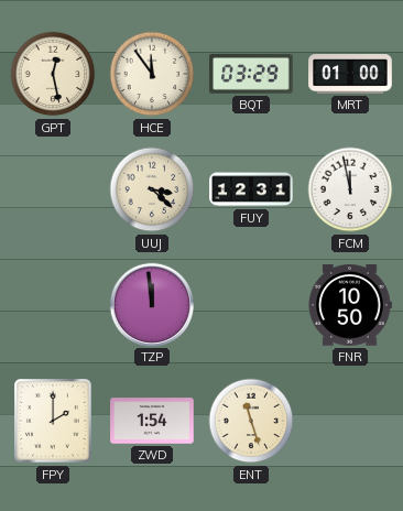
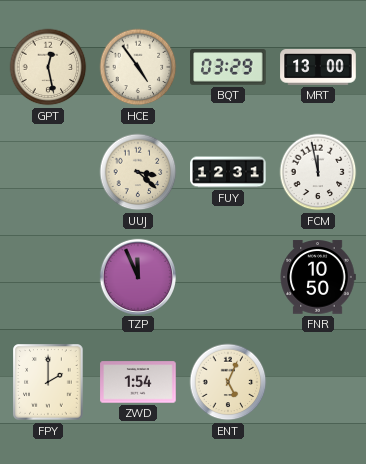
HCE: 11:54 -> 4:54 (138, 67)
MRT: 01:00 -> 13:00 (318, 67)
TZP: 11:59 -> 11:56 (137, 276)
ENT: 11:27 -> 5:04 (228, 382)
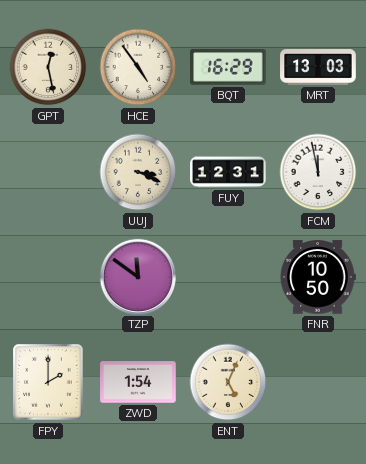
BQT: 03:29 -> 16:29 (228, 67)
MRT: 13:00 -> 13:03 (318, 67)
UUJ: 3:22 -> 3:19 (138, 172)
TZP: 11:56 -> 11:51 (137, 276)
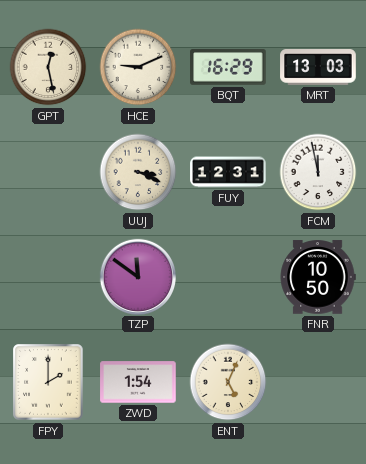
HCE: 4:54 -> 9:11 (138, 67)
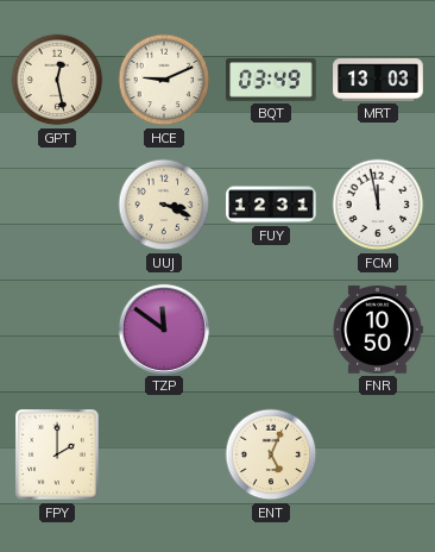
BQT: 16:29 -> 03:49 (271, 80)
ZWD: 1:54 -> none (138, 382)
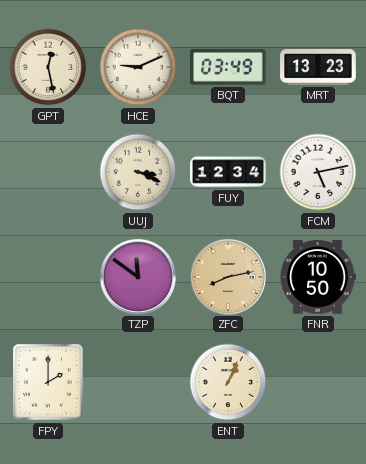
MRT: 13:03 -> 13:23 (318, 67)
FUY: 12:31 -> 12:34 (228, 172)
FCM: 11:58 -> 5:13 (318, 172)
ZFC: none -> 8:13 (227, 276)
ENT: 5:04 -> 1:04 (228, 382)
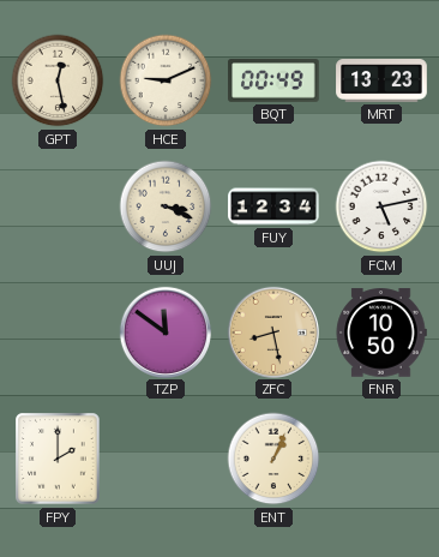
BQT: 03:49 -> 00:49 (273, 80)
ZFC: 8:13 -> 8:28 (272, 331)
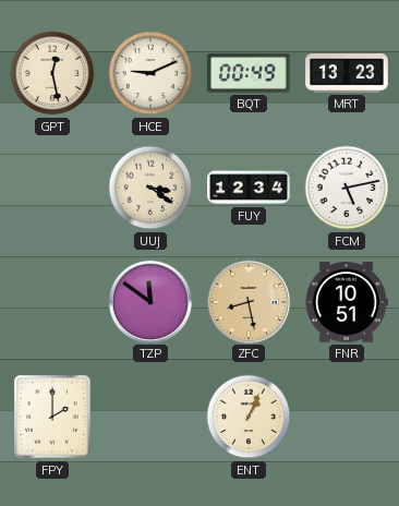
UUJ: 3:19 -> 3:21 (150, 188)
FNR: 10:50 -> 10:51 (347, 302)
